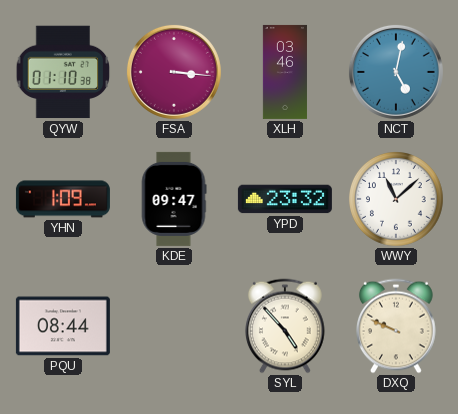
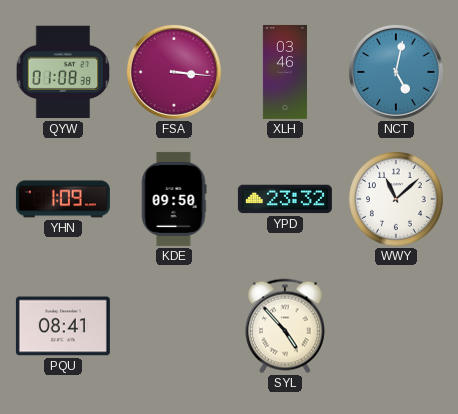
QYW: 01:10 -> 01:08 (63, 72)
KDE: 09:47 -> 09:50 (174, 199)
PQU: 08:44 -> 08:41 (63, 326)
DXQ: 9:49 -> none (397, 326)
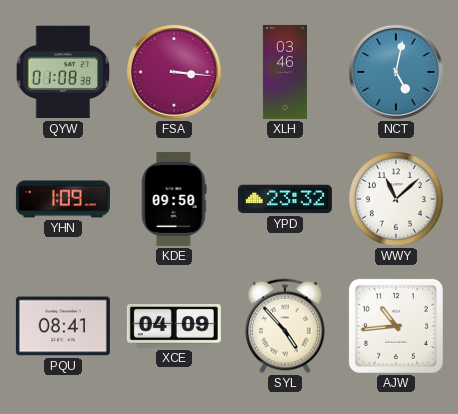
XCE: none -> 04:09 (174, 327)
AJW: none -> 10:44 (396, 326)
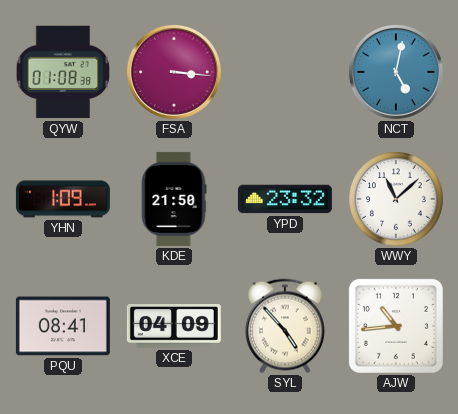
XLH: 03:46 -> none (284, 72)
KDE: 09:50 -> 21:50 (174, 199)
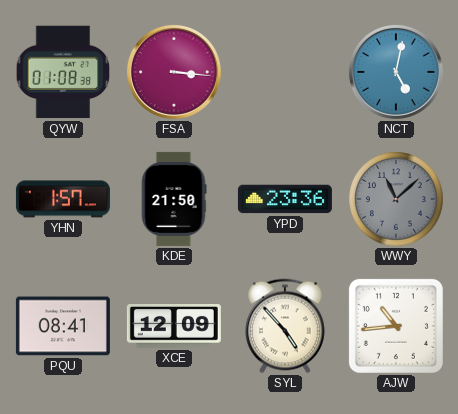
YHN: 1:09 -> 1:57 (63, 199)
YPD: 23:32 -> 23:36 (285, 199)
WWY dial: white -> grey (397, 200)
XCE: 04:09 -> 12:09 (174, 327)
